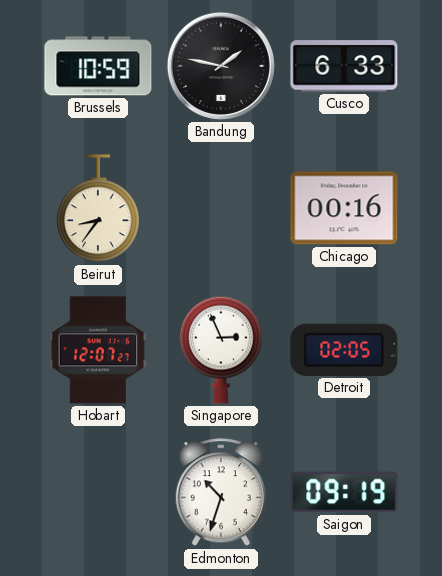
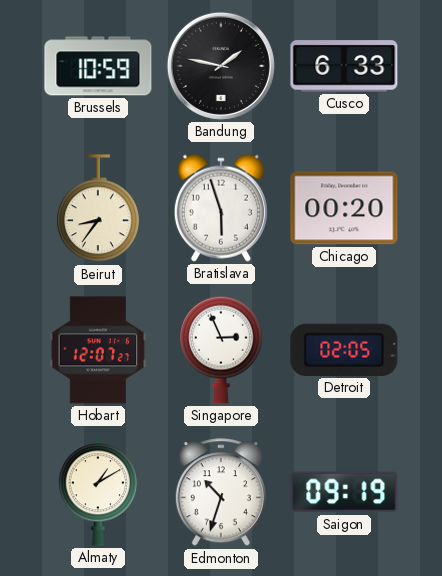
Bratislava: none -> 5:57 (221, 208)
Chicago: 00:16 -> 00:20 (344, 208)
Almaty: none -> 1:10 (97, 492)
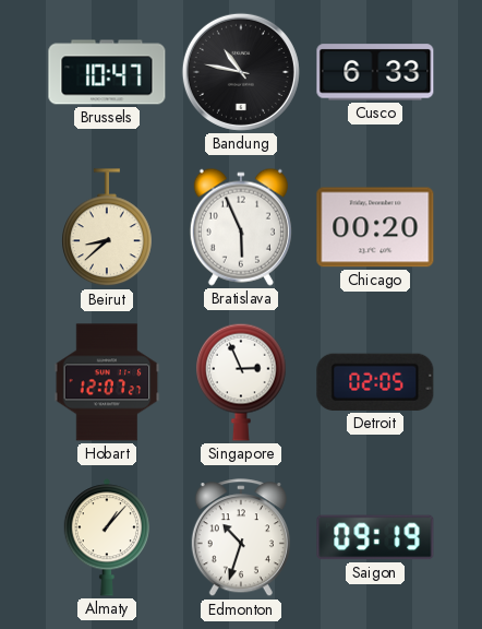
Brussels: 10:59 -> 10:47 (107, 72)
Bandung: 1:47 -> 10:47 (241, 72)
Beirut: 8:36 -> 8:38 (108, 228)
Bratislava: 5:57 -> 5:56 (241, 227)
Almaty: 1:10 -> 1:07 (106, 537)
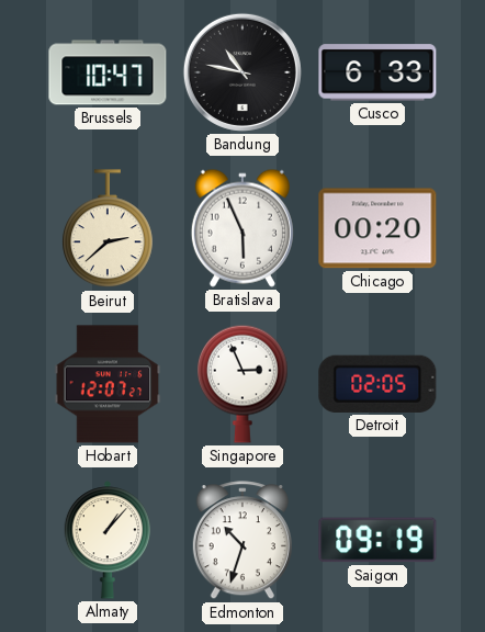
Beirut: 8:38 -> 2:38 (109, 229)
